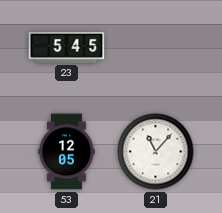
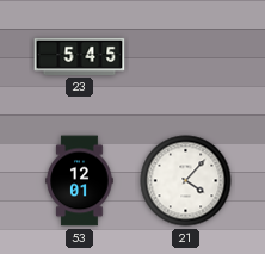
53: 12:05 -> 12:01 (80, 181)
21: 11:07 -> 4:07 (186, 181)
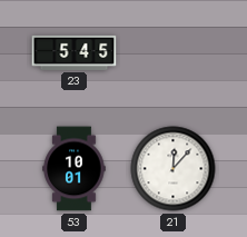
53: 12:01 -> 10:01 (75, 169)
21: 4:07 -> 12:07 (174, 169)
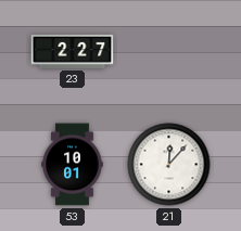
23: 5:45 -> 2:27 (73, 51)
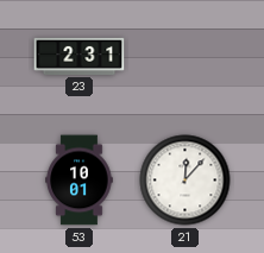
23: 2:27 -> 2:31 (80, 56)
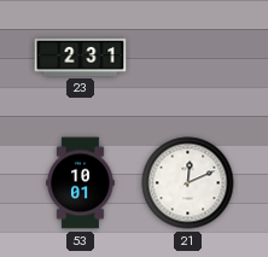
21: 12:07 -> 12:11 (188, 183)
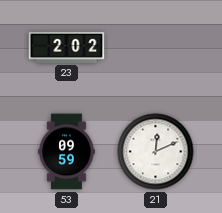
23: 2:31 -> 2:02 (67, 47)
53: 10:01 -> 09:59 (67, 152)
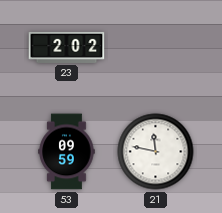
21: 12:11 -> 11:47 (156, 152)
